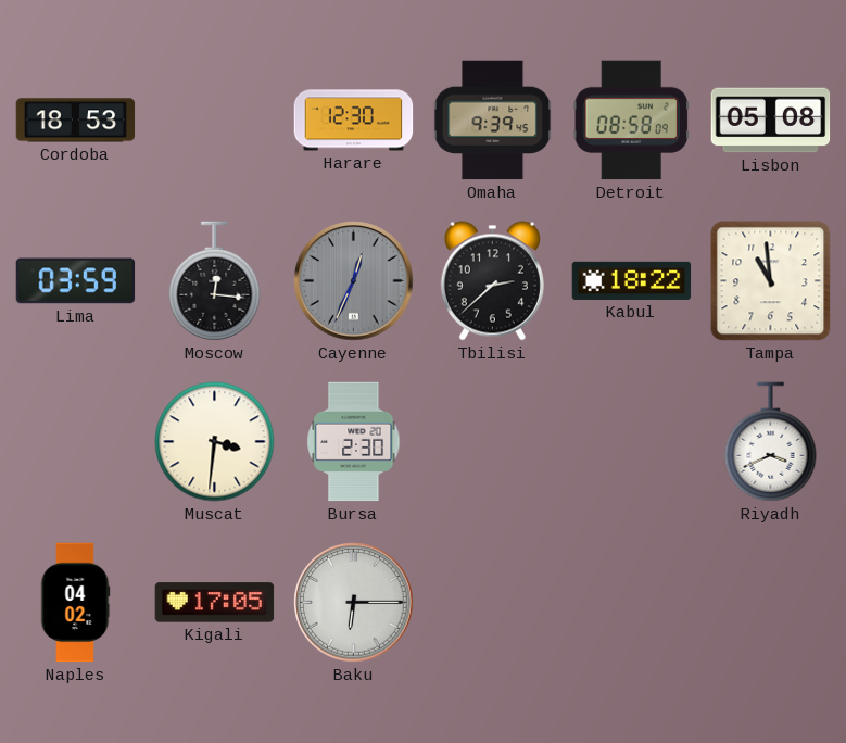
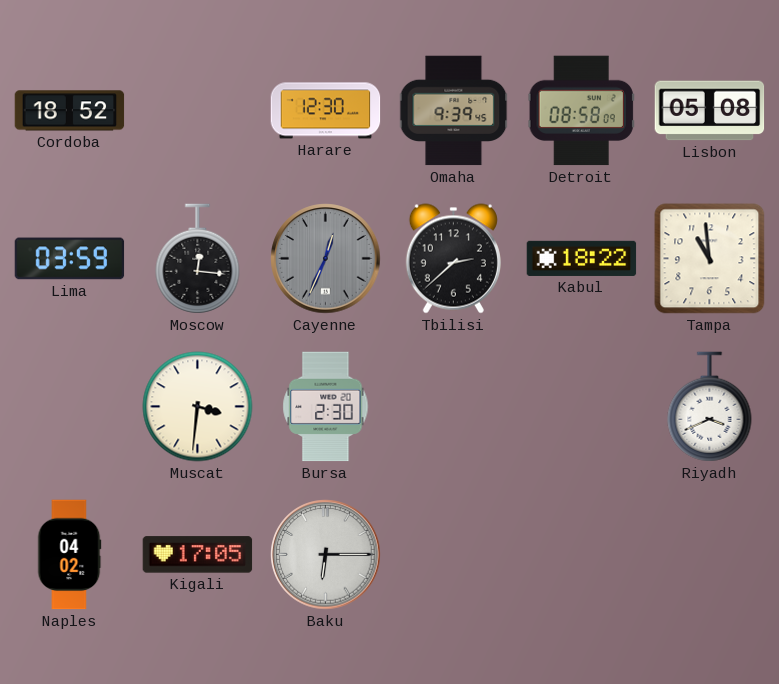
Cordoba: 18:53 -> 18:52 (70, 111)
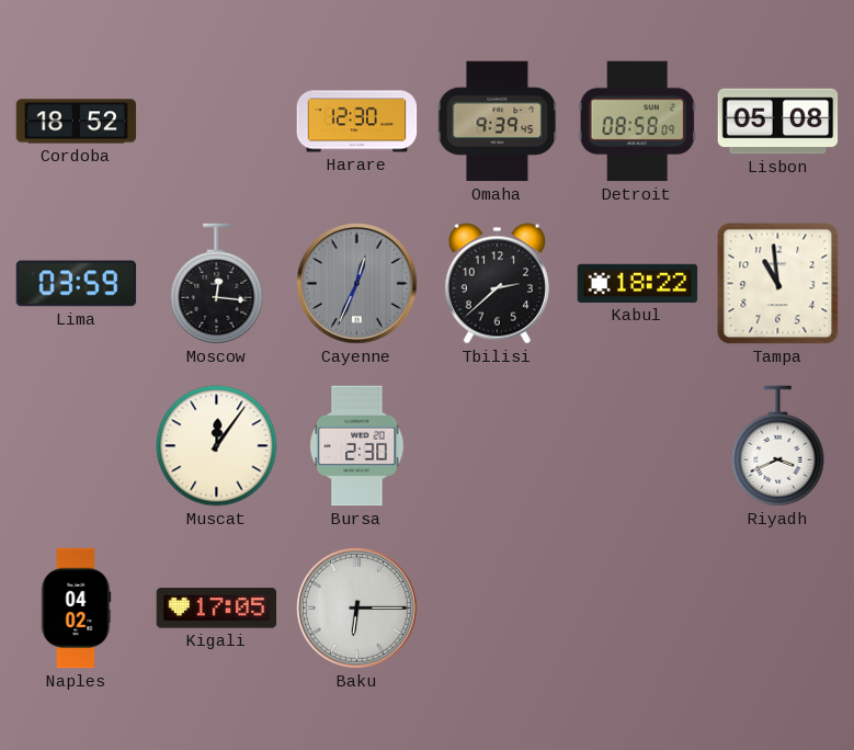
Muscat: 3:31 -> 12:06 (217, 446)
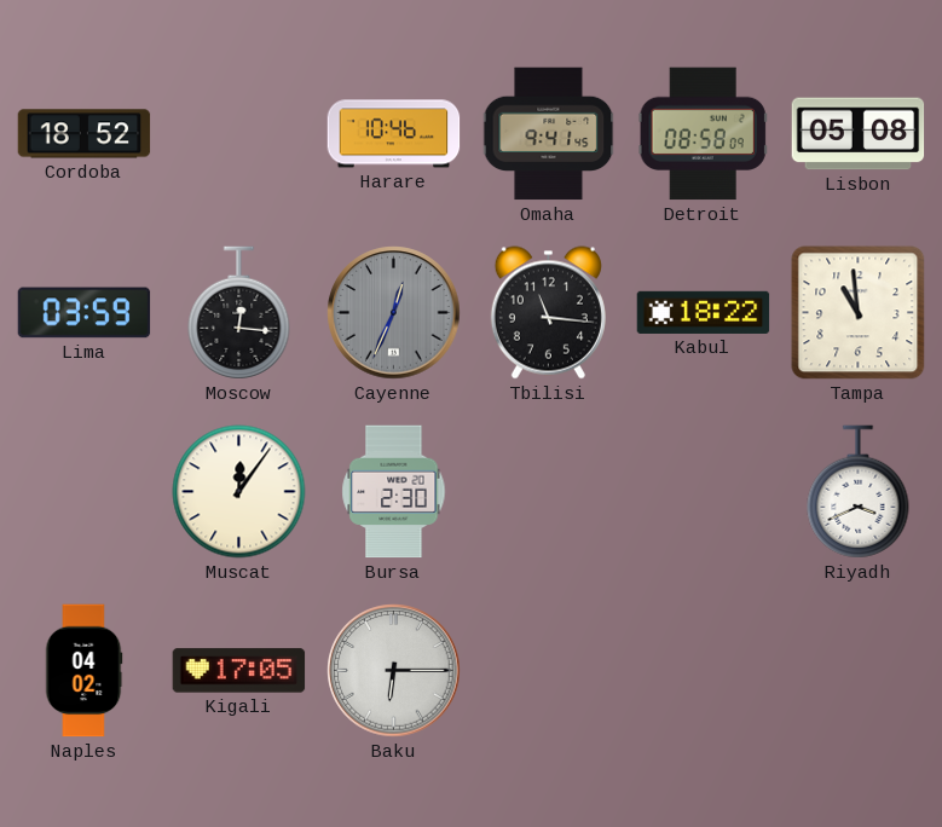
Harare: 12:30 -> 10:46 (394, 134)
Omaha: 9:39 -> 9:41 (549, 134)
Tbilisi: 2:38 -> 11:16 (548, 313)
